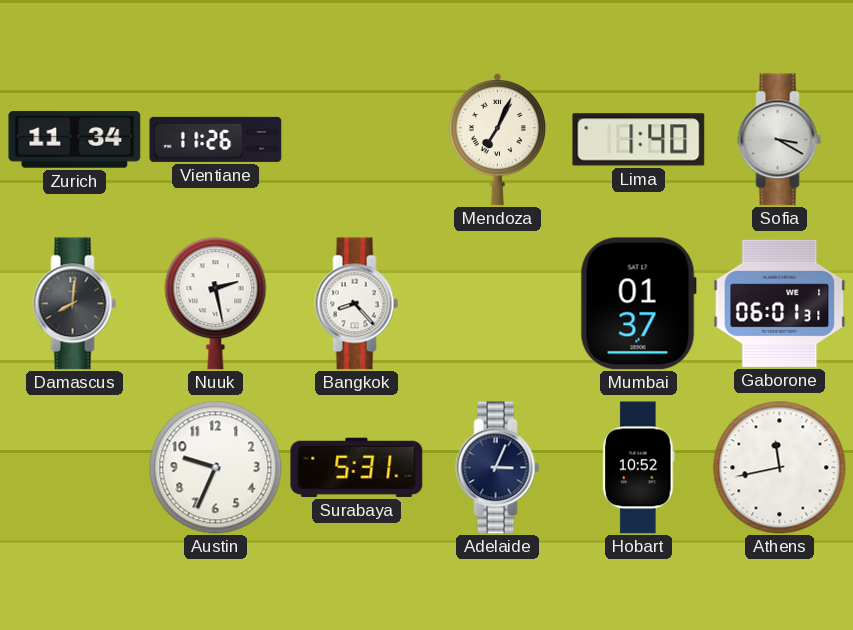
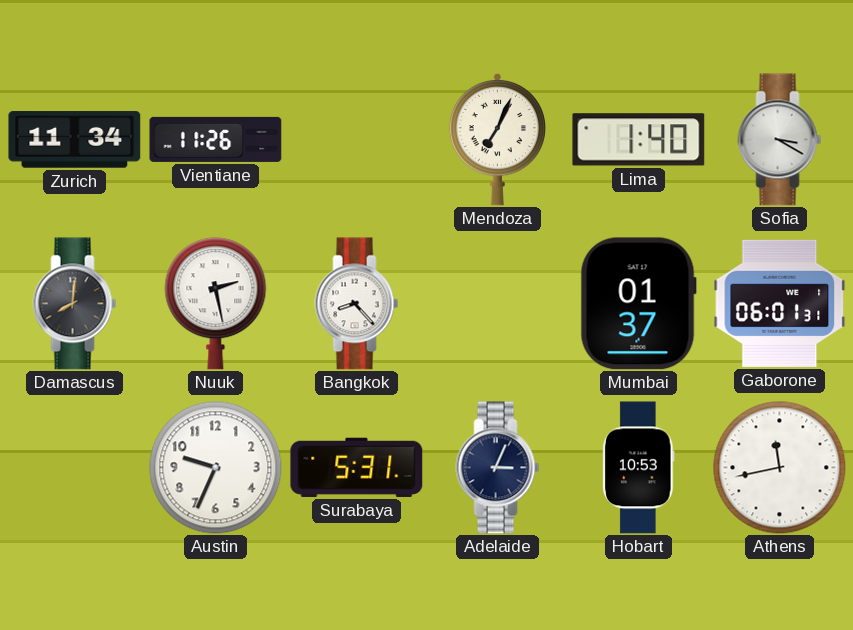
Hobart: 10:52 -> 10:53 (639, 468)
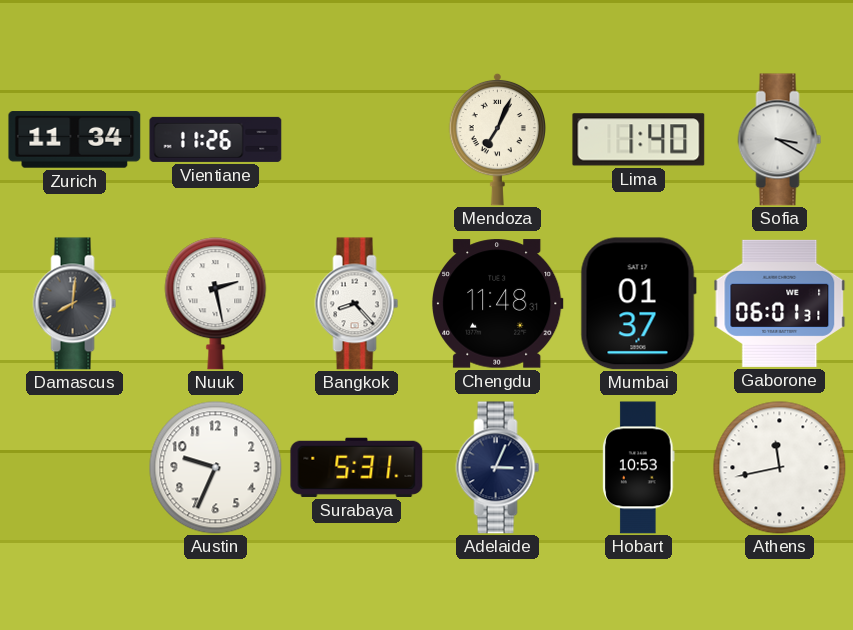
Chengdu: none -> 11:48 (498, 304)
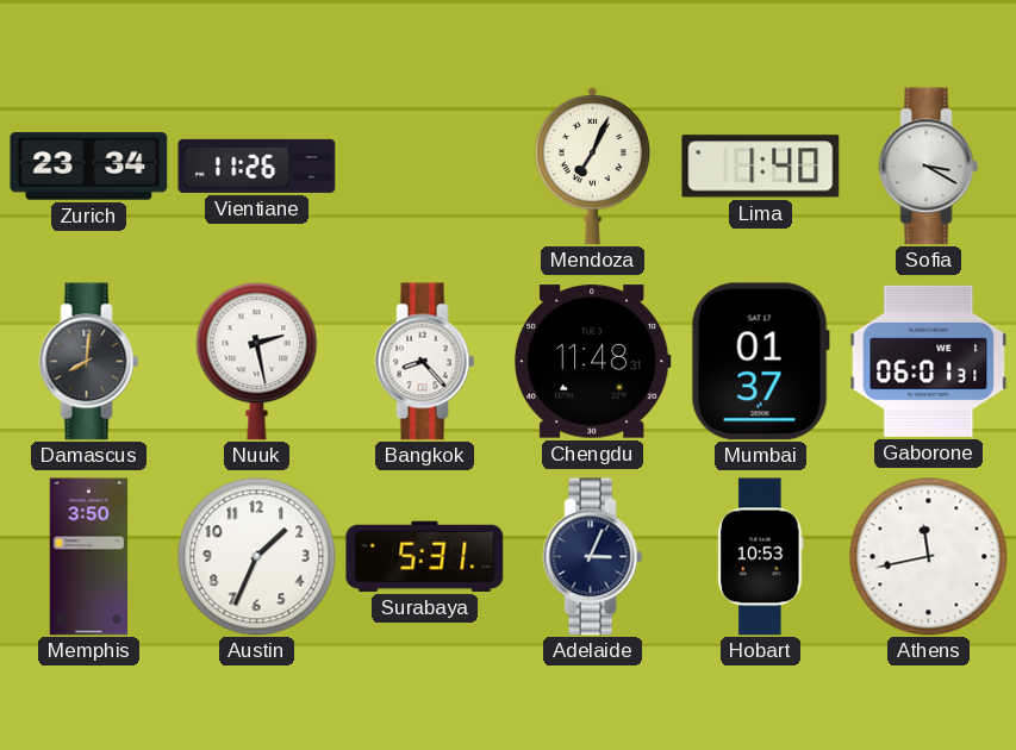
Zurich: 11:34 -> 23:34 (89, 167)
Memphis: none -> 3:50 (89, 557)
Austin: 9:34 -> 1:34 (257, 557)
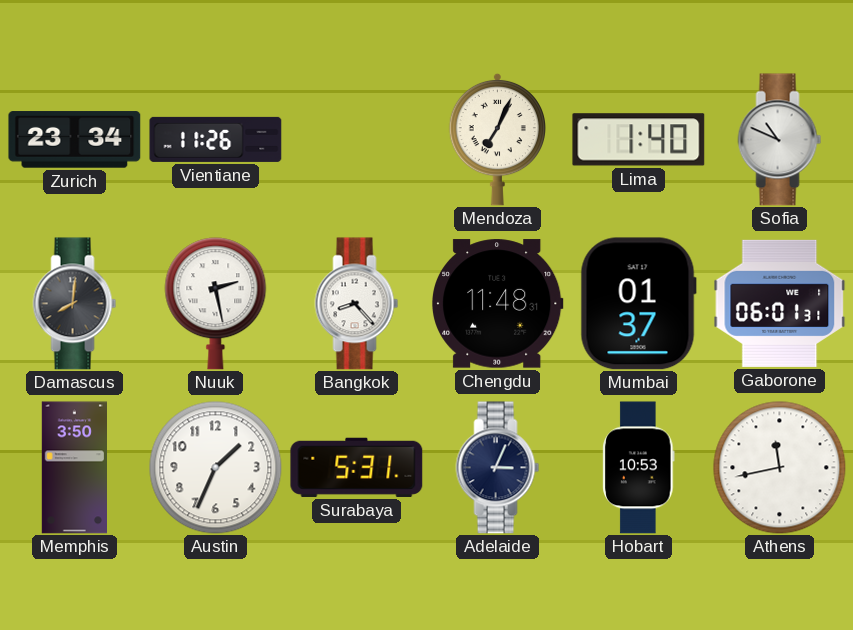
Sofia: 3:20 -> 10:49 (780, 140)
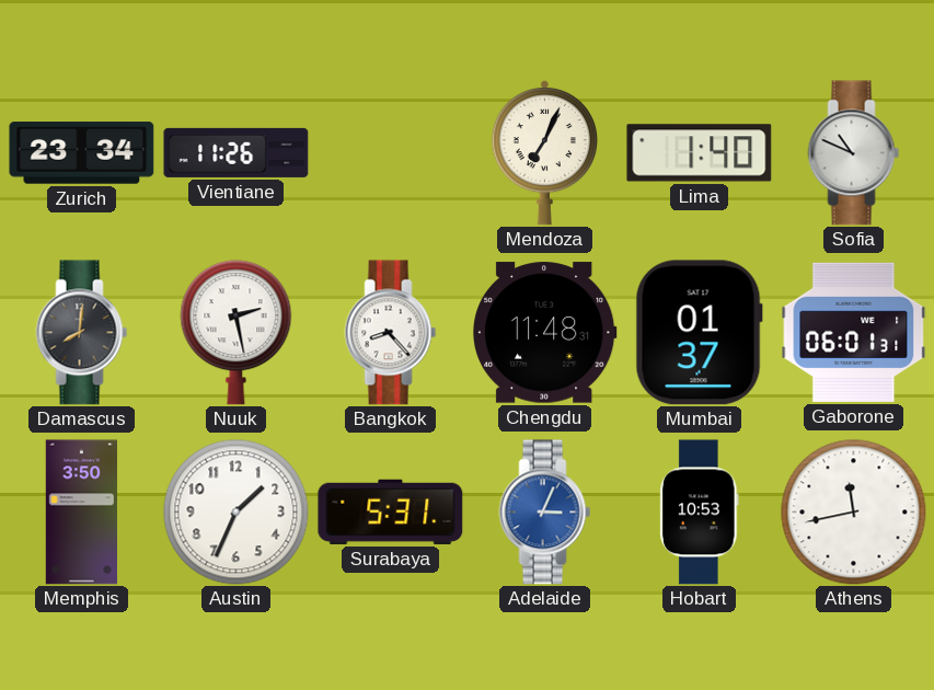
Adelaide dial: navy -> blue (545, 513)
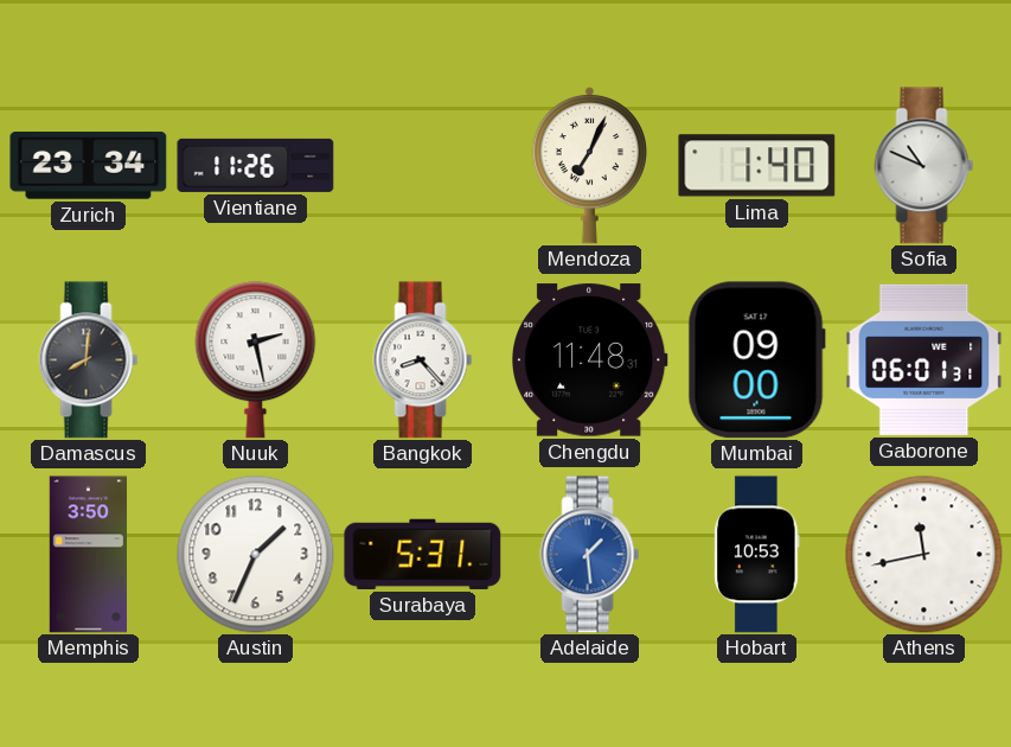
Mumbai: 01:37 -> 09:00 (756, 360)
Adelaide: 3:04 -> 1:29 (590, 555)
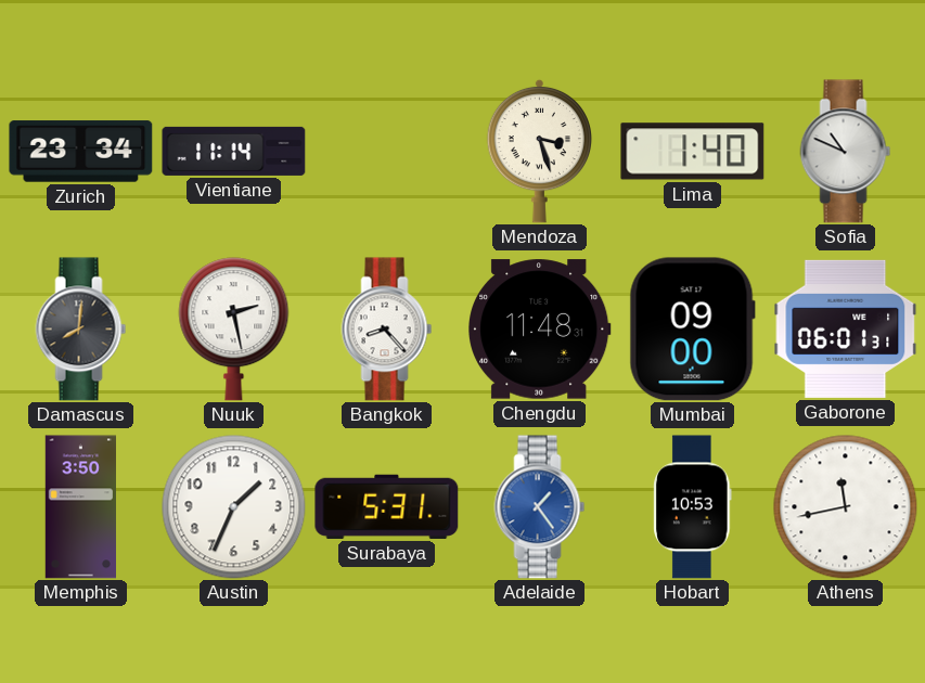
Vientiane: 11:26 -> 11:14 (234, 151)
Mendoza: 7:04 -> 3:27 (539, 151)
Adelaide: 1:29 -> 1:24 (540, 507)
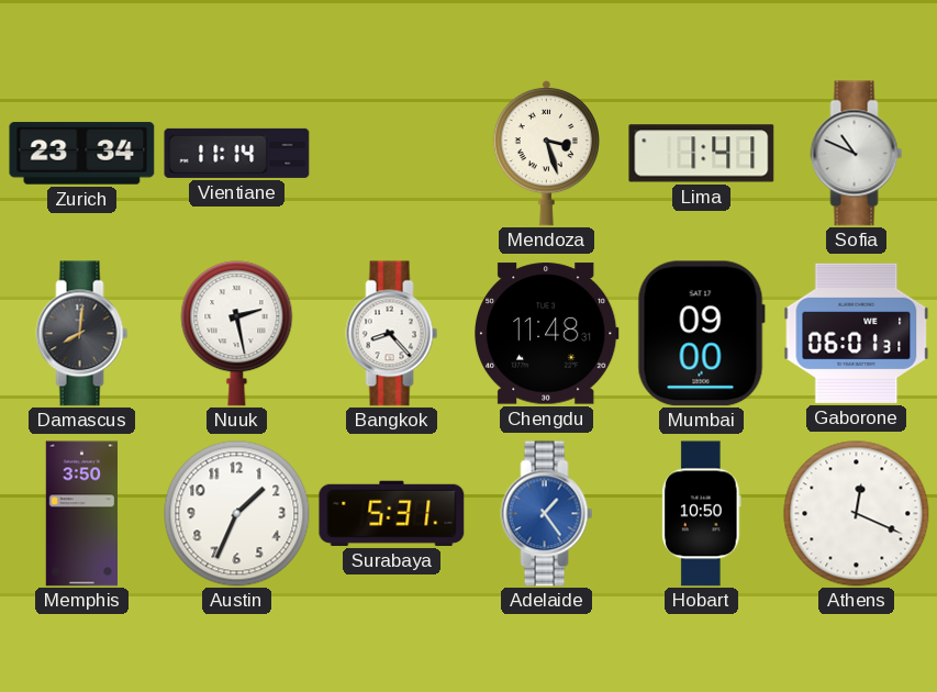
Lima: 1:40 -> 1:41 (702, 154)
Hobart: 10:53 -> 10:50 (702, 514)
Athens: 11:43 -> 12:19 (857, 514)
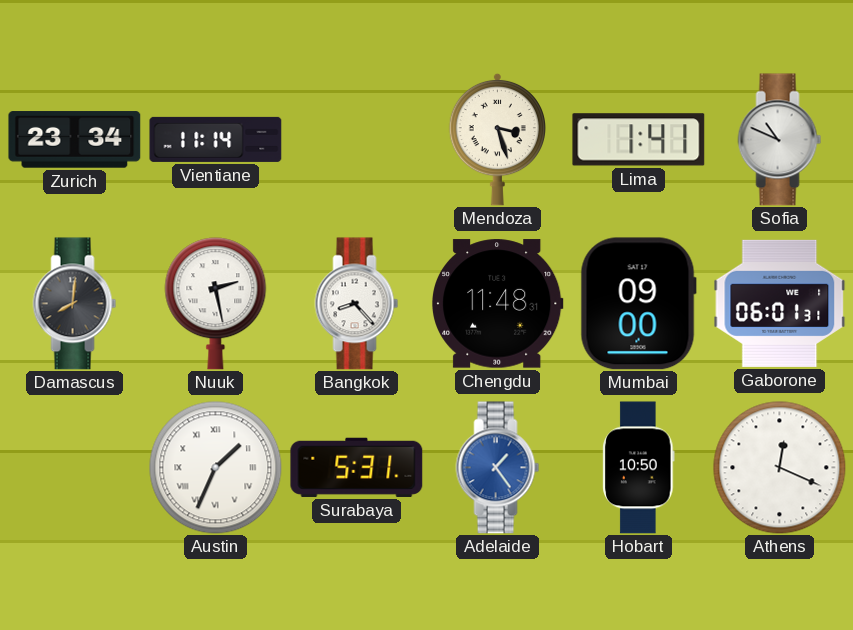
Memphis: 3:50 -> none (82, 514)
Austin numerals: Arabic -> Roman (216, 468)
